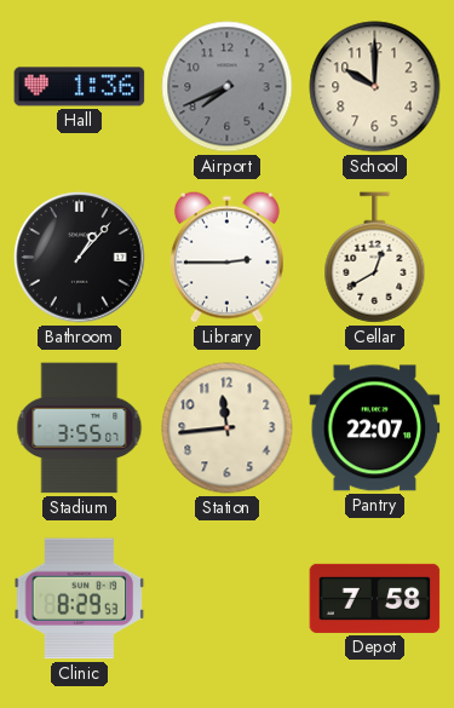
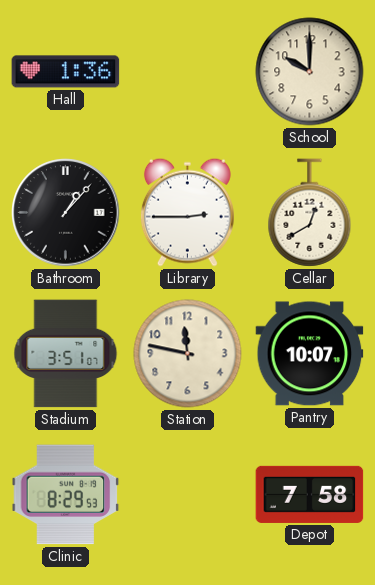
Airport: 7:41 -> none (228, 87)
Stadium: 3:55 -> 3:51 (66, 354)
Station: 11:44 -> 11:47 (188, 354)
Pantry: 22:07 -> 10:07 (310, 354)
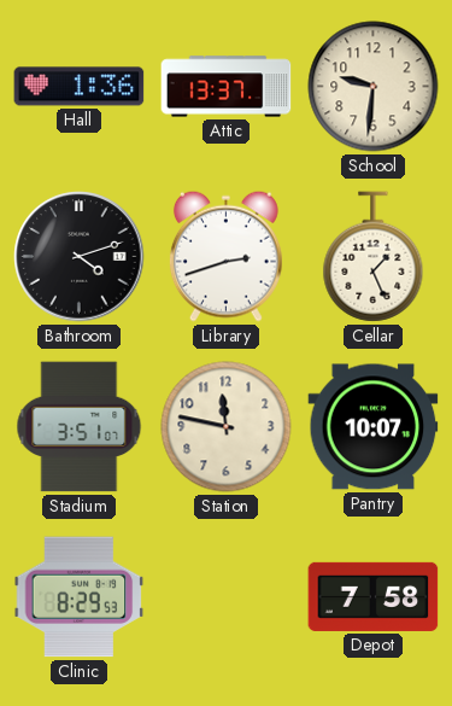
Attic: none -> 13:37 (227, 87)
School: 10:00 -> 9:31 (374, 87)
Bathroom: 1:07 -> 4:12 (80, 257)
Library: 2:45 -> 2:42 (225, 256)
Cellar: 12:40 -> 1:26 (374, 257)
